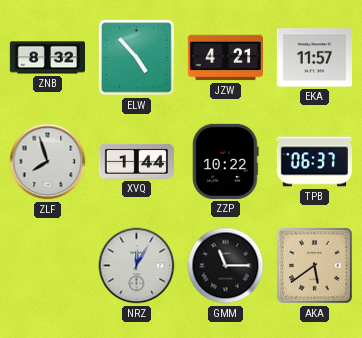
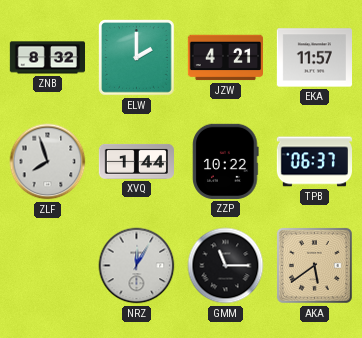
ELW: 4:53 -> 2:00 (137, 58)
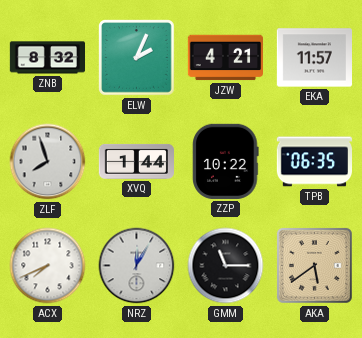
ELW: 2:00 -> 2:04 (137, 58)
TPB: 06:37 -> 06:35 (314, 162)
ACX: none -> 7:41 (48, 266)
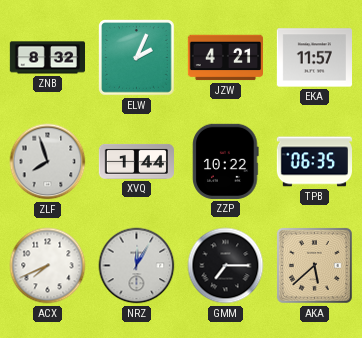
GMM: 11:15 -> 7:15 (226, 266)
AKA: 5:39 -> 5:38 (314, 265)
